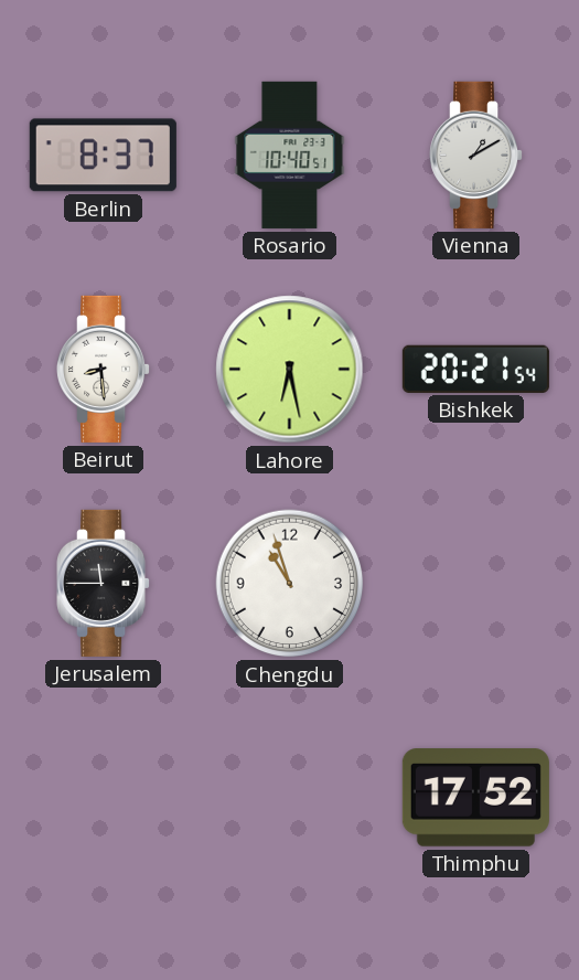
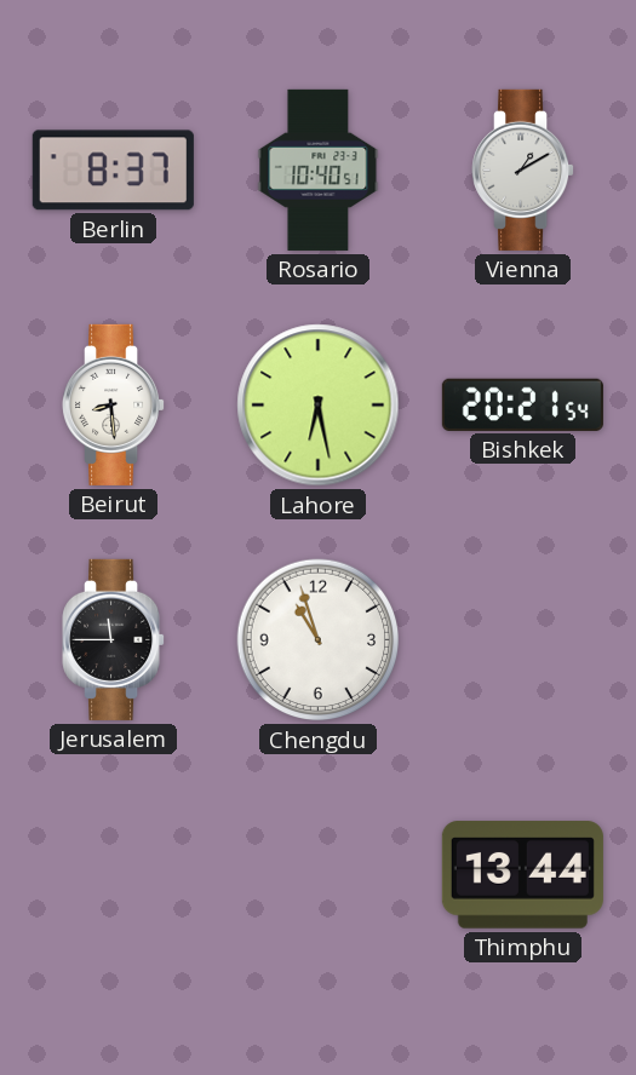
Thimphu: 17:52 -> 13:44 (522, 875)
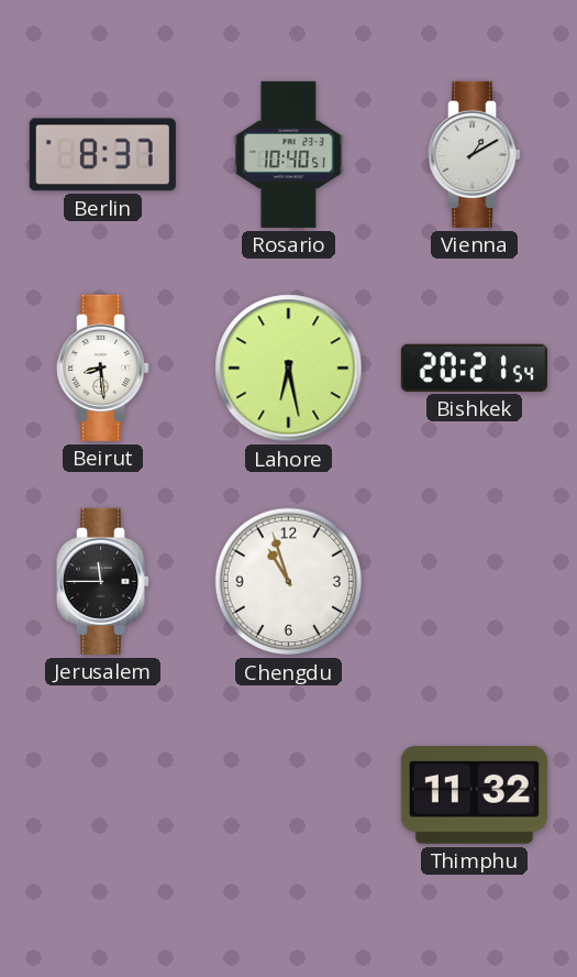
Thimphu: 13:44 -> 11:32 (474, 795)
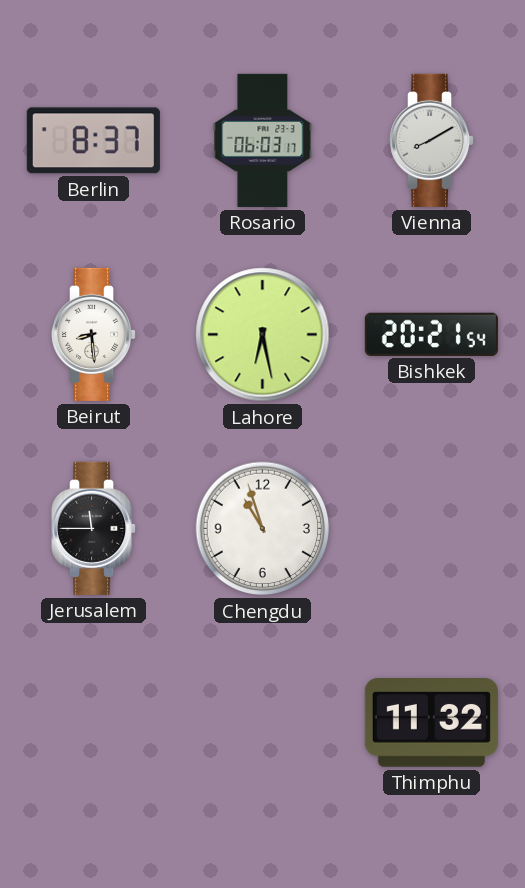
Rosario: 10:40 -> 06:03 (263, 140)
Vienna: 1:10 -> 8:10 (432, 140)
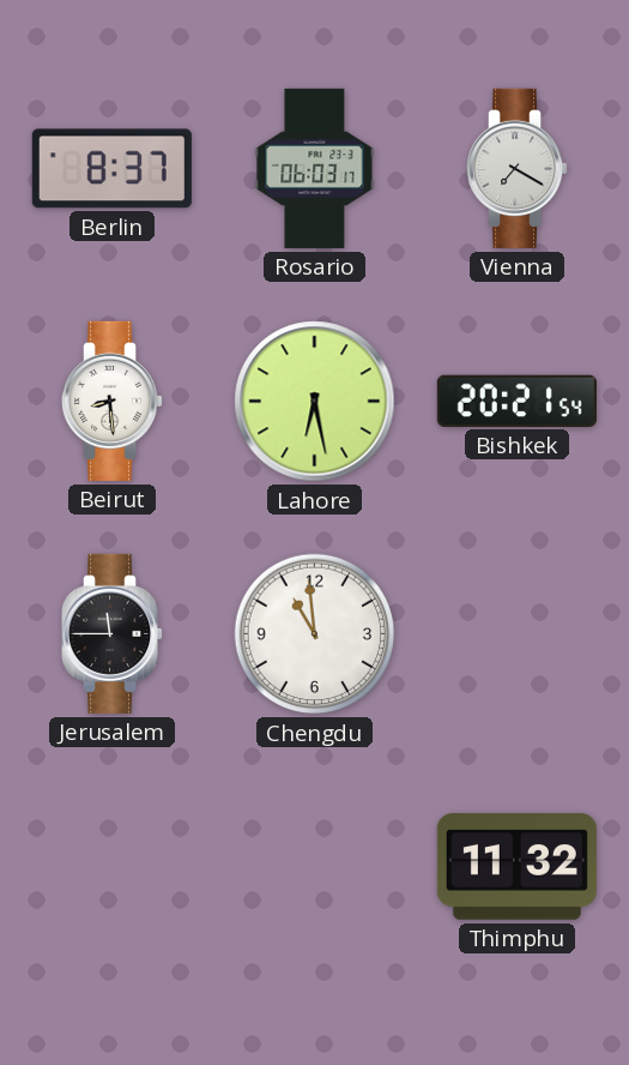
Vienna: 8:10 -> 7:20 (518, 168)
Chengdu: 10:57 -> 10:59 (315, 634)
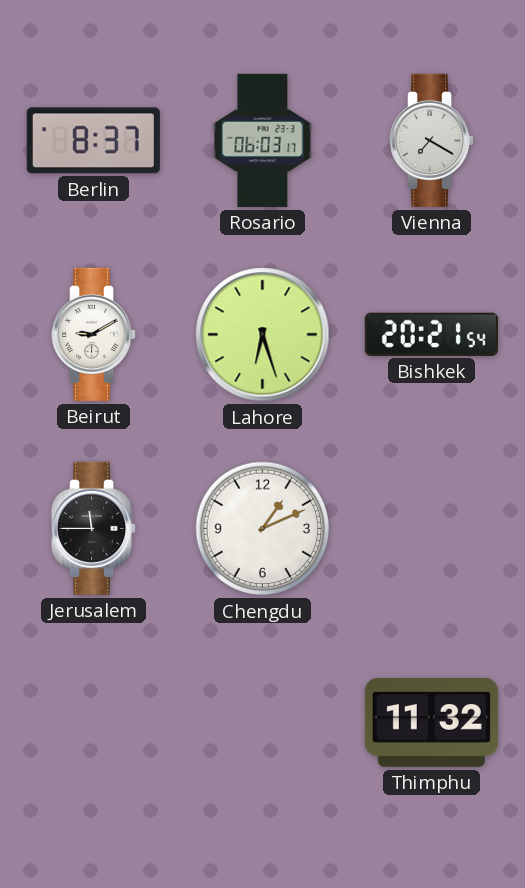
Beirut: 8:29 -> 9:10 (94, 334)
Lahore: 6:28 -> 6:27 (263, 335)
Chengdu: 10:59 -> 1:11 (263, 529)
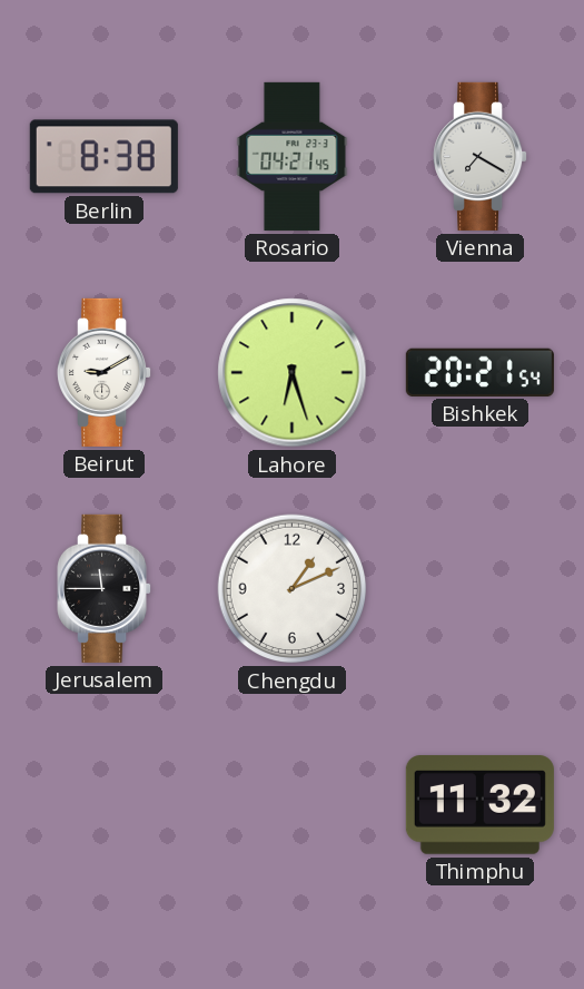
Berlin: 8:37 -> 8:38 (103, 157)
Rosario: 06:03 -> 04:21 (293, 156)
